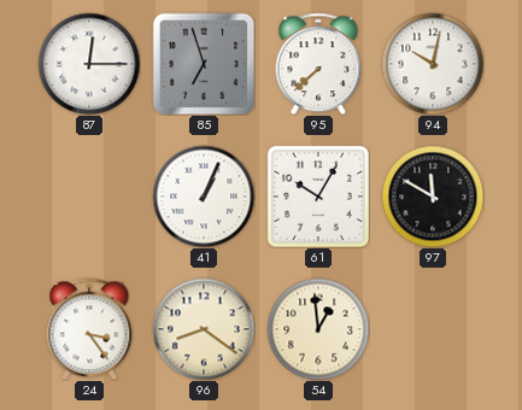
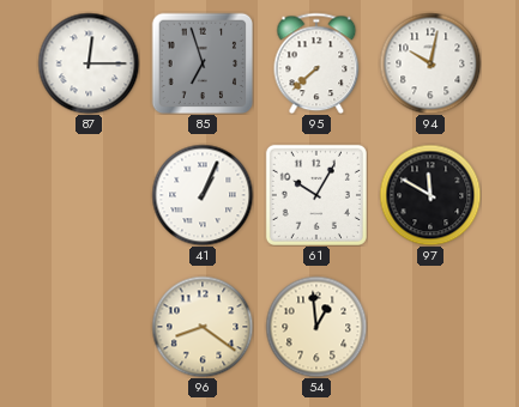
24: 3:24 -> none (89, 329)
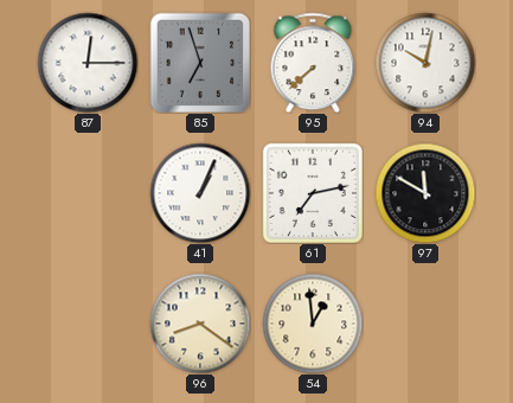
61: 10:05 -> 7:13 (313, 193)
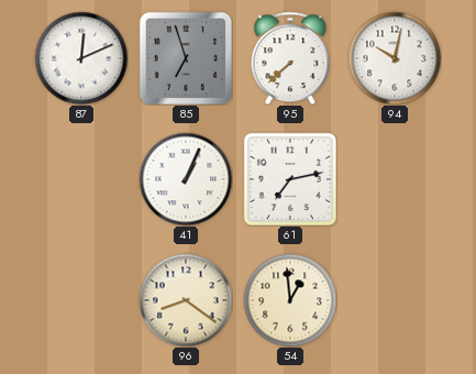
87: 12:15 -> 12:11 (81, 58)
97: 11:50 -> none (425, 193)
